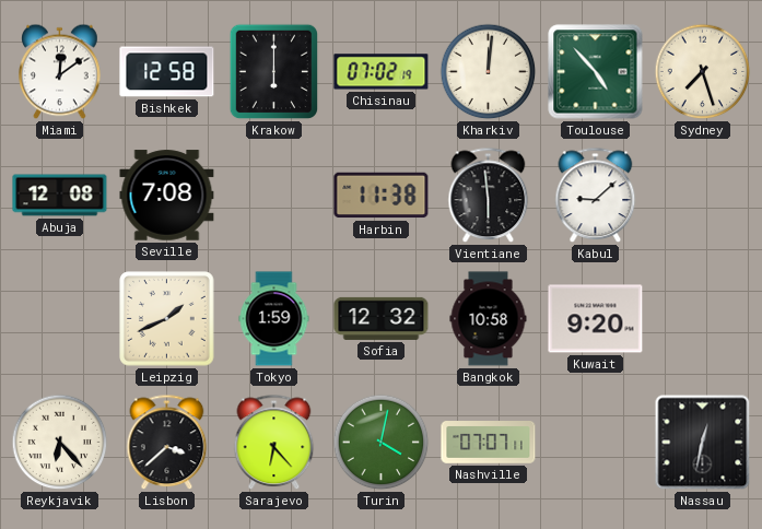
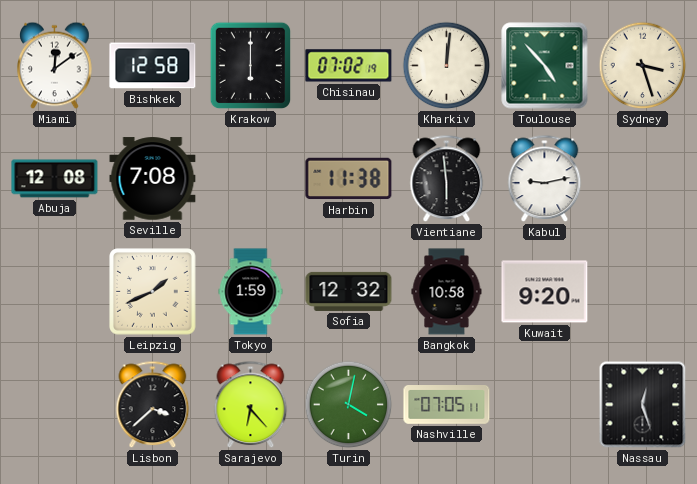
Sydney: 7:27 -> 3:27 (643, 66)
Kabul: 9:08 -> 9:13 (545, 179)
Reykjavik: 6:23 -> none (60, 443)
Nashville: 07:07 -> 07:05 (447, 405)
Nassau: 12:32 -> 12:27 (643, 405)
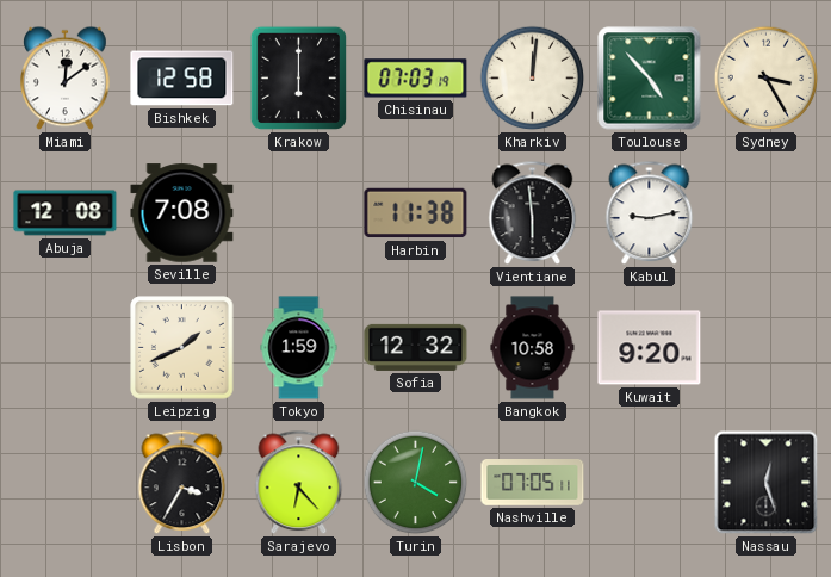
Chisinau: 07:02 -> 07:03 (416, 79)
Sydney: 3:27 -> 3:25 (767, 79)
Lisbon: 3:38 -> 3:35 (182, 483)
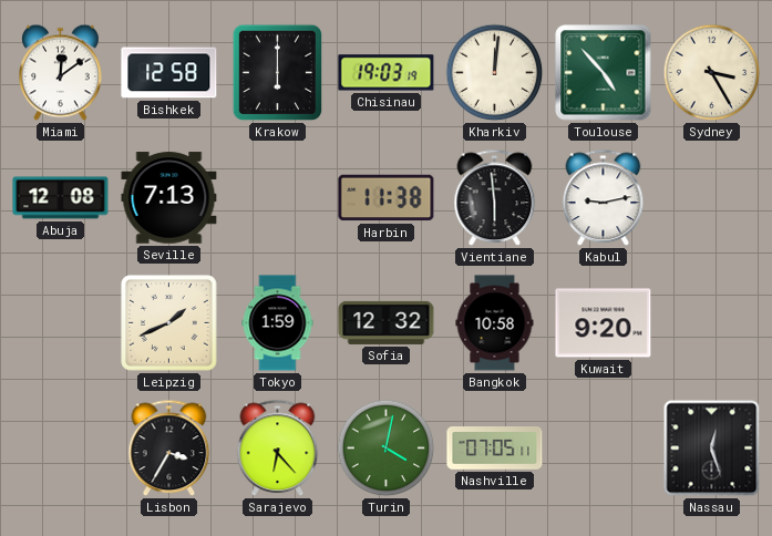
Chisinau: 07:03 -> 19:03 (387, 73)
Seville: 7:08 -> 7:13 (169, 198)
